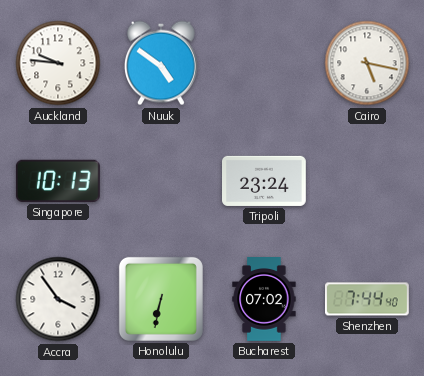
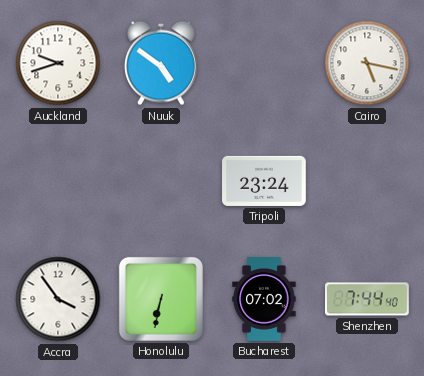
Auckland: 9:46 -> 9:42 (58, 63)
Singapore: 10:13 -> none (58, 181)
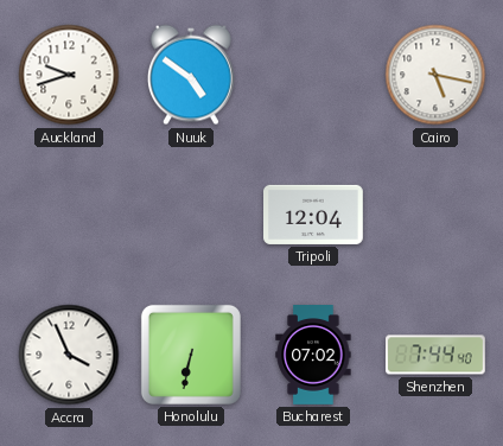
Tripoli: 23:24 -> 12:04 (314, 215)
Accra: 3:54 -> 3:56 (69, 355)
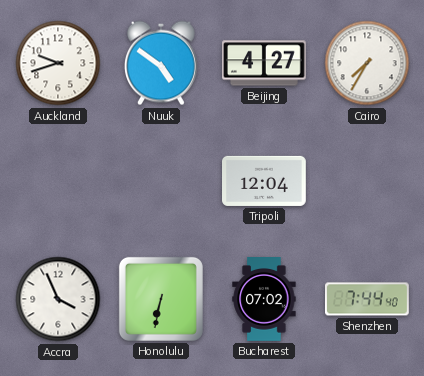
Beijing: none -> 4:27 (265, 63)
Cairo: 5:17 -> 7:35 (367, 63)
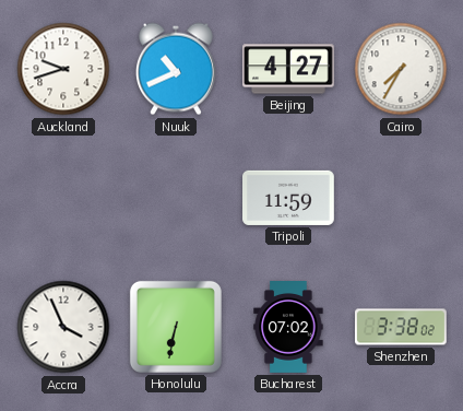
Nuuk: 4:51 -> 10:41 (176, 69)
Tripoli: 12:04 -> 11:59 (289, 198)
Shenzhen: 7:44 -> 3:38 (402, 327)
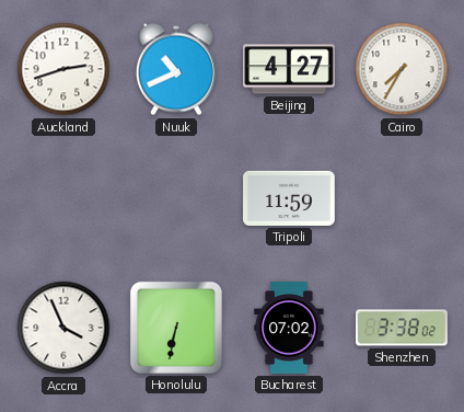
Auckland: 9:42 -> 2:42 (63, 69)
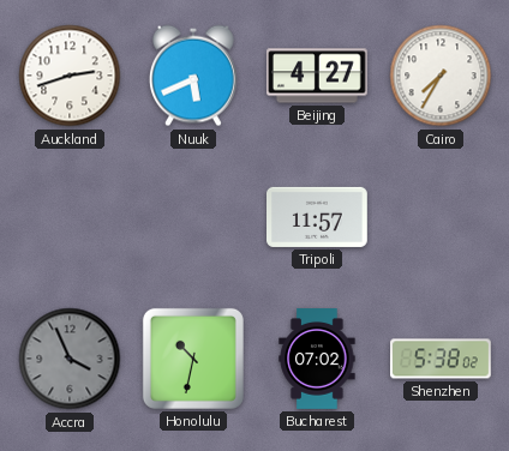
Nuuk: 10:41 -> 5:41 (193, 76)
Tripoli: 11:59 -> 11:57 (318, 217)
Accra dial: white -> grey (70, 359)
Honolulu: 6:32 -> 10:32 (193, 359)
Shenzhen: 3:38 -> 5:38 (442, 359)
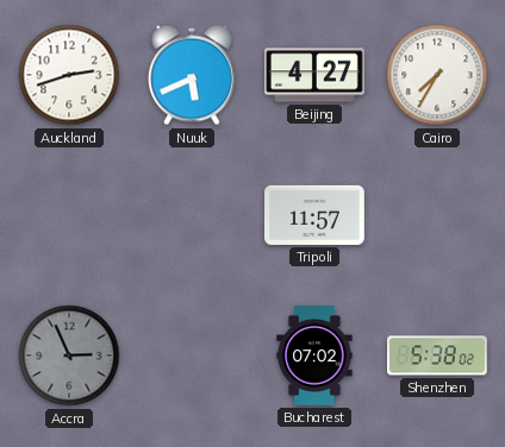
Accra: 3:56 -> 2:56 (69, 355)
Honolulu: 10:32 -> none (193, 359)
